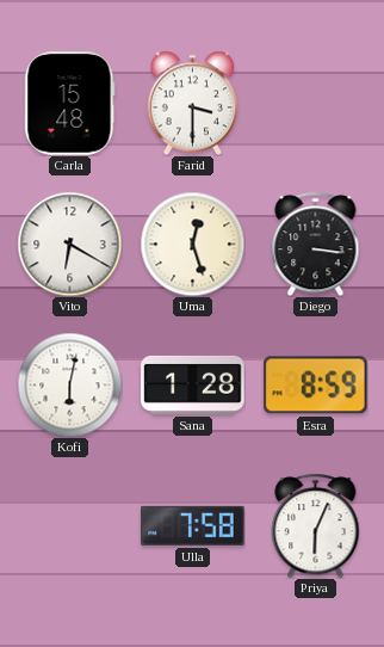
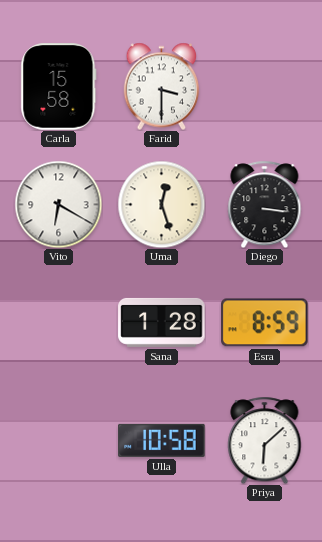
Carla: 15:48 -> 15:58 (59, 87)
Kofi: 6:02 -> none (69, 384)
Ulla: 7:58 -> 10:58 (162, 440)
Priya: 6:04 -> 6:08 (265, 440)
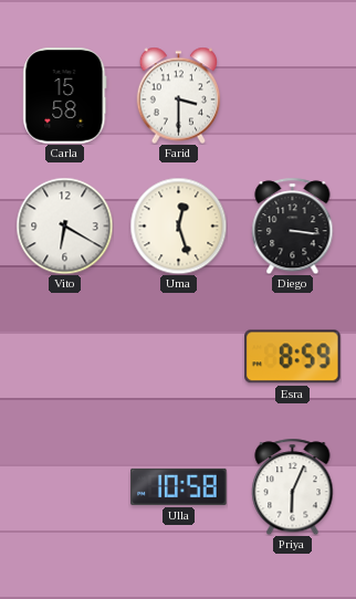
Sana: 1:28 -> none (162, 322)
Priya: 6:08 -> 6:04 (293, 486)
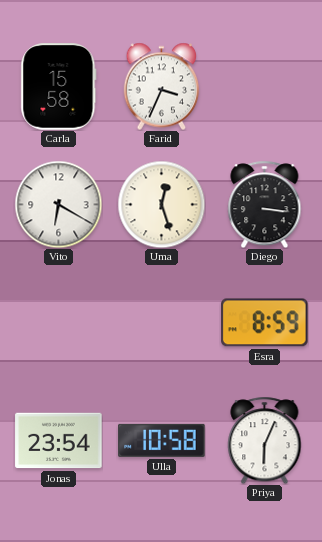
Farid: 3:30 -> 3:34 (162, 86)
Jonas: none -> 23:54 (59, 441)
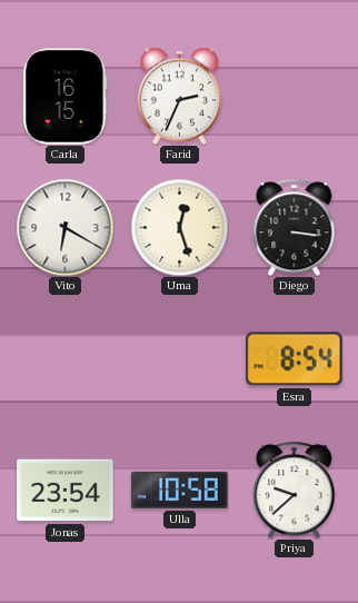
Carla: 15:58 -> 16:15 (66, 97)
Farid: 3:34 -> 2:34 (180, 96)
Esra: 8:59 -> 8:54 (295, 359)
Priya: 6:04 -> 9:38 (295, 490)
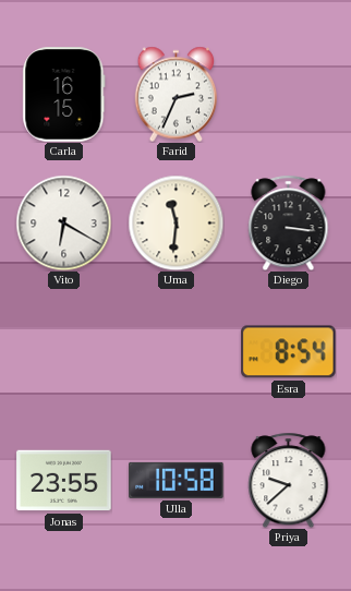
Uma: 12:27 -> 11:31 (175, 222)
Jonas: 23:54 -> 23:55 (64, 481)
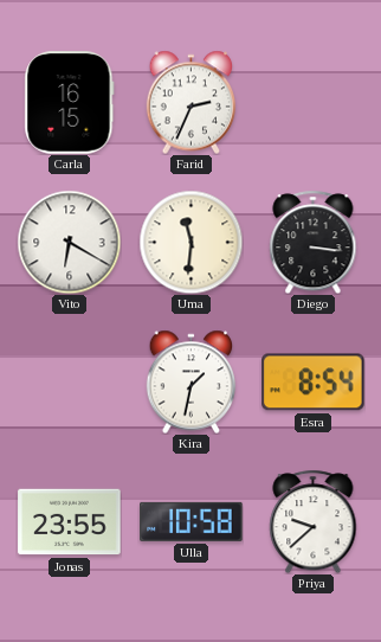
Kira: none -> 1:32 (192, 381)
